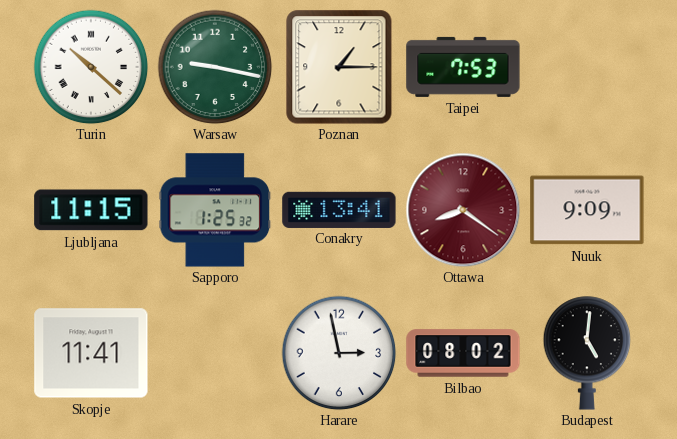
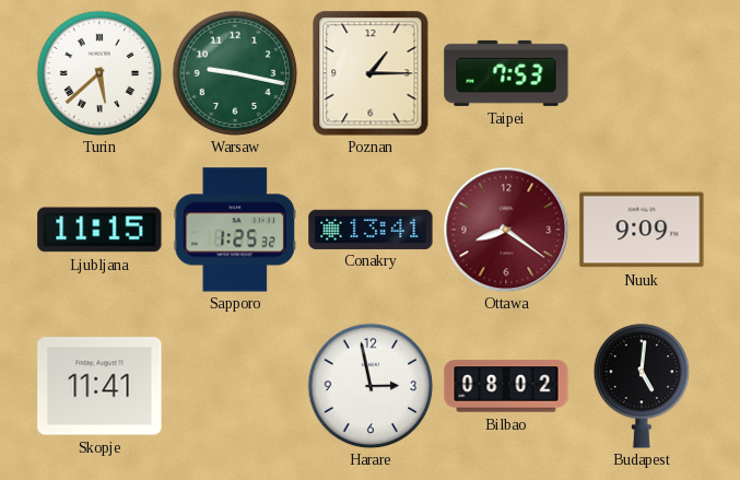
Turin: 10:22 -> 5:38 (99, 73)
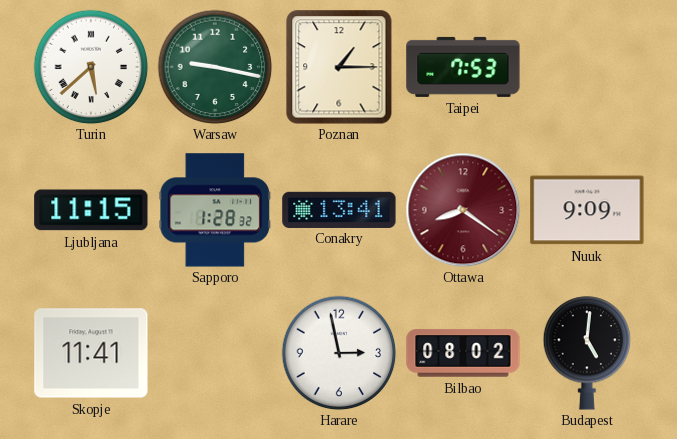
Sapporo: 1:25 -> 1:28 (215, 210)
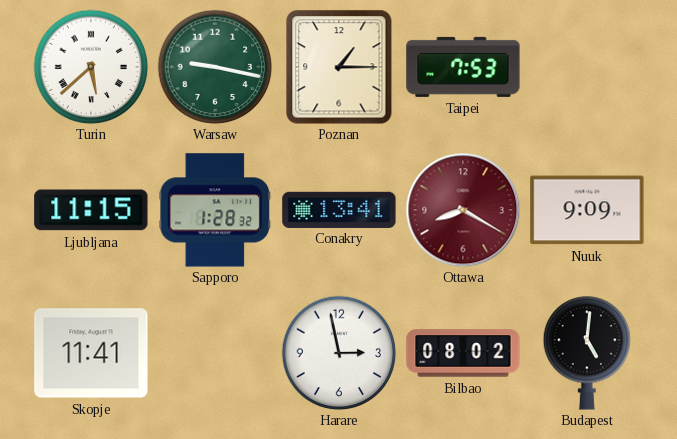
Ottawa: 8:21 -> 8:20 (463, 210)
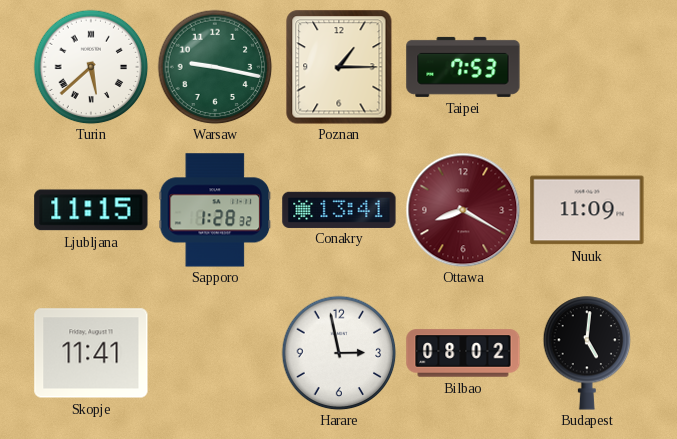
Nuuk: 9:09 -> 11:09 (587, 210)
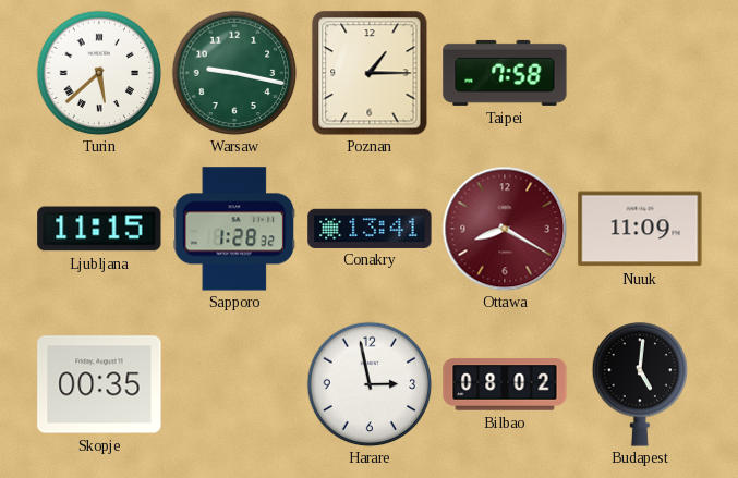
Taipei: 7:53 -> 7:58 (505, 73)
Skopje: 11:41 -> 00:35 (99, 384)
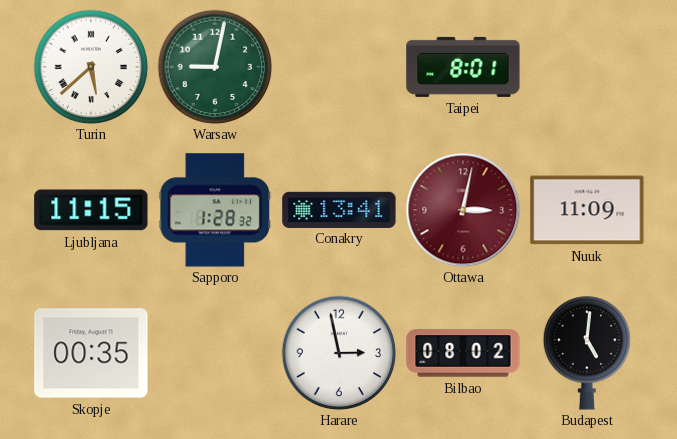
Warsaw: 9:17 -> 9:02 (215, 67)
Poznan: 1:15 -> none (370, 73)
Taipei: 7:58 -> 8:01 (463, 67)
Ottawa: 8:20 -> 3:02 (463, 210)
